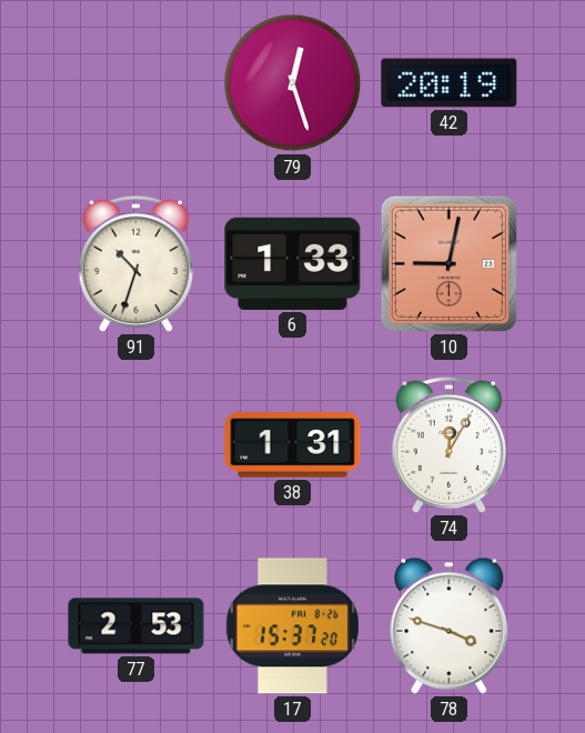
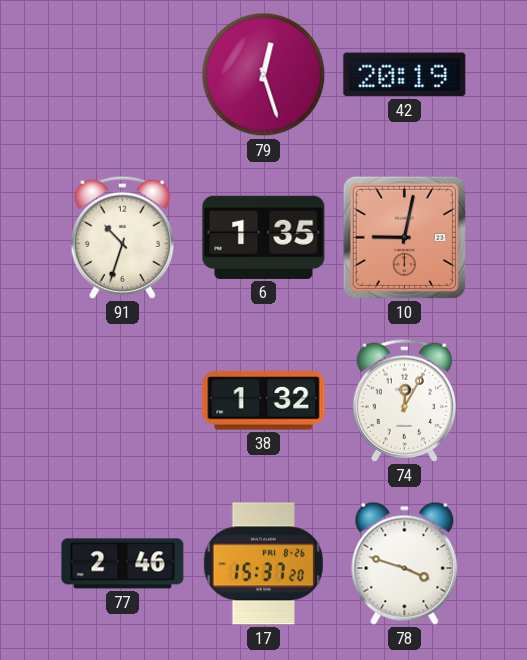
6: 1:33 -> 1:35 (264, 237)
38: 1:31 -> 1:32 (264, 401)
77: 2:53 -> 2:46 (123, 564)
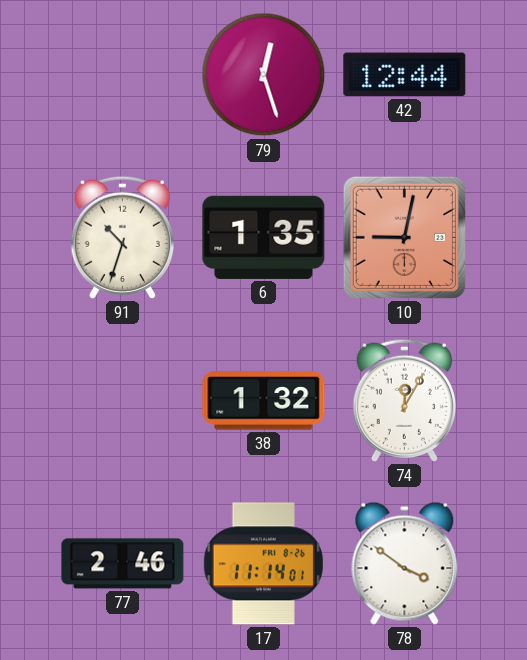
42: 20:19 -> 12:44 (405, 75)
17: 15:37 -> 11:14 (263, 564)
78: 3:48 -> 3:51 (405, 563)
